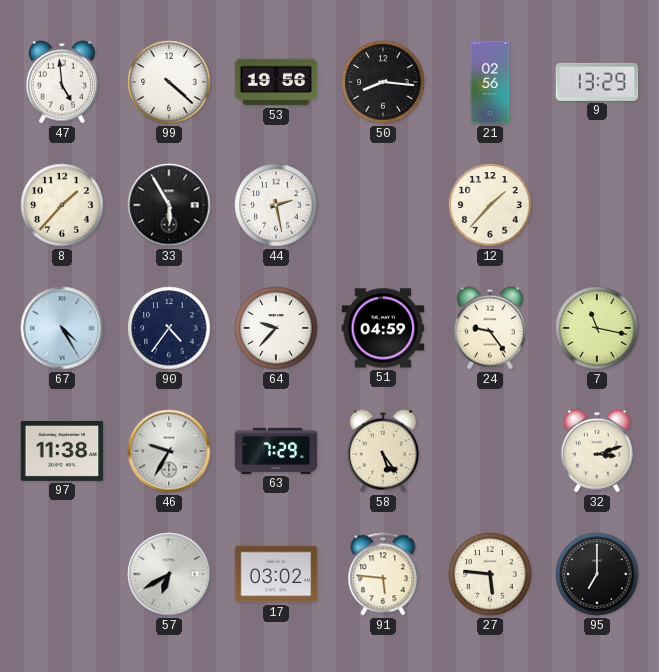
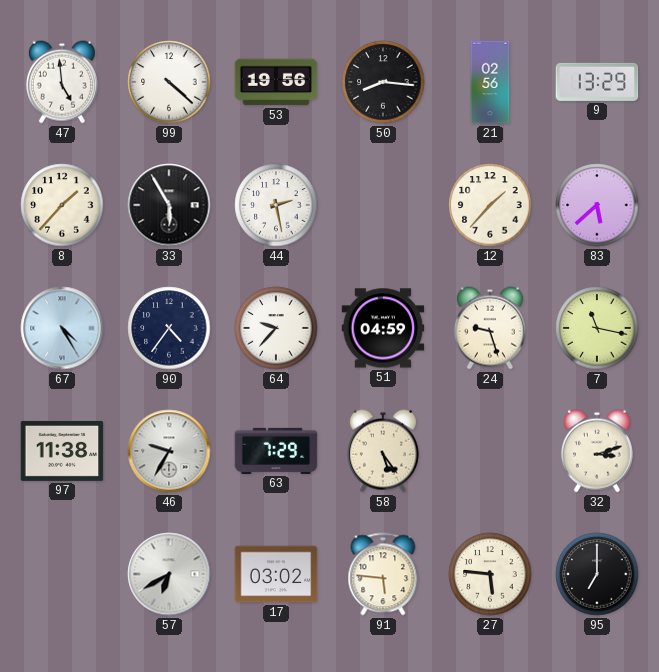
83: none -> 5:38 (597, 205)
24: 9:24 -> 9:27 (490, 328)
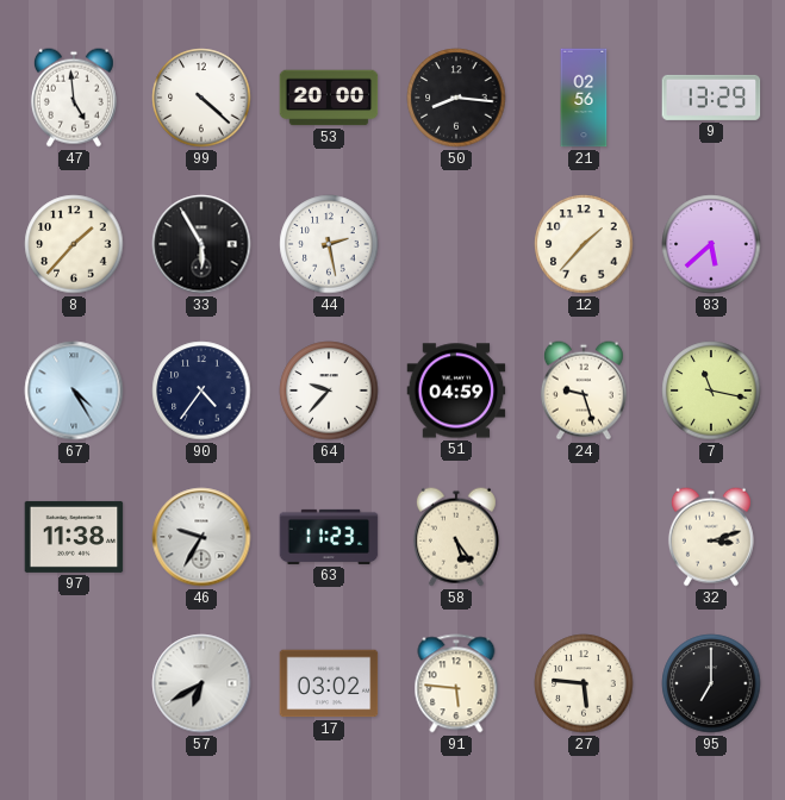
53: 19:56 -> 20:00 (329, 98)
63: 7:29 -> 11:23 (329, 537)
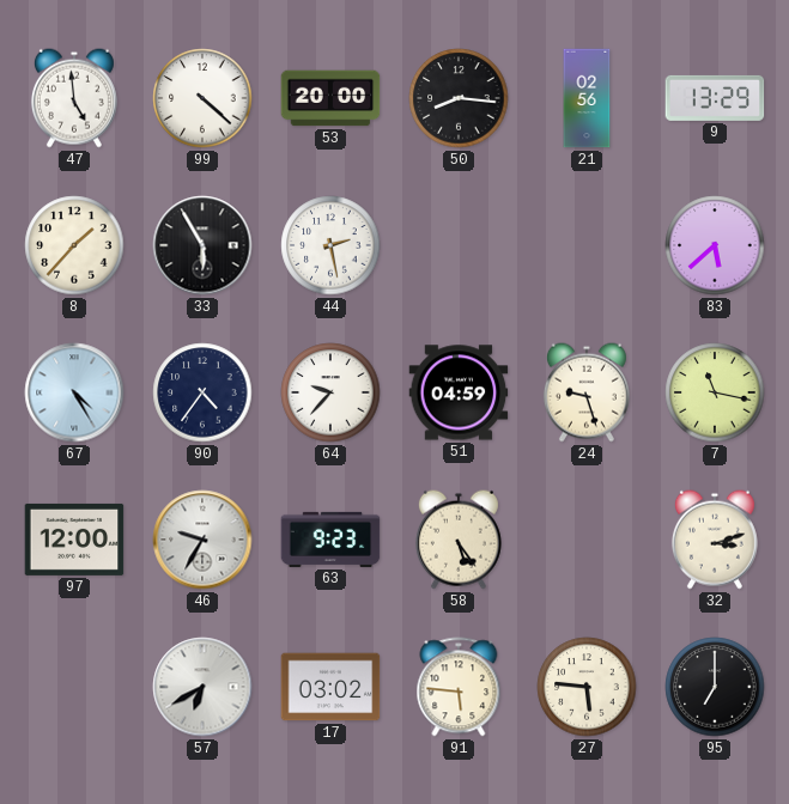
12: 1:37 -> none (584, 244)
97: 11:38 -> 12:00 (74, 540)
63: 11:23 -> 9:23 (330, 540)
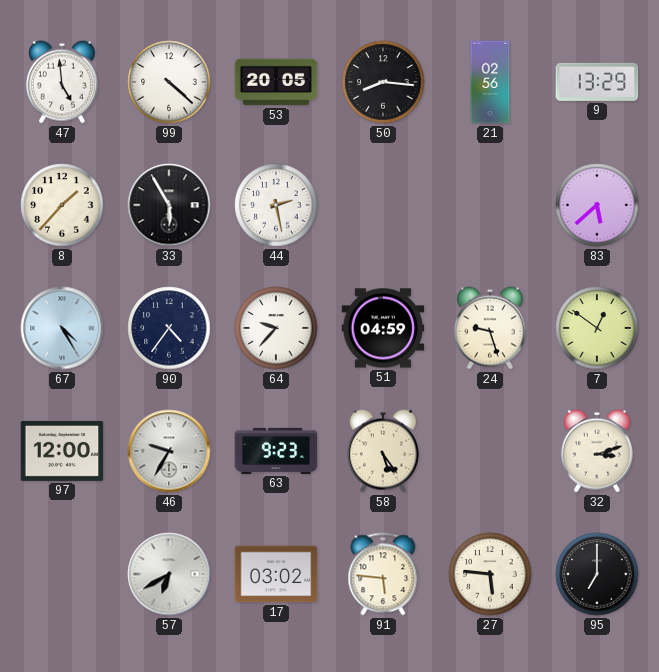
53: 20:00 -> 20:05 (276, 82)
7: 11:17 -> 12:51 (597, 328)
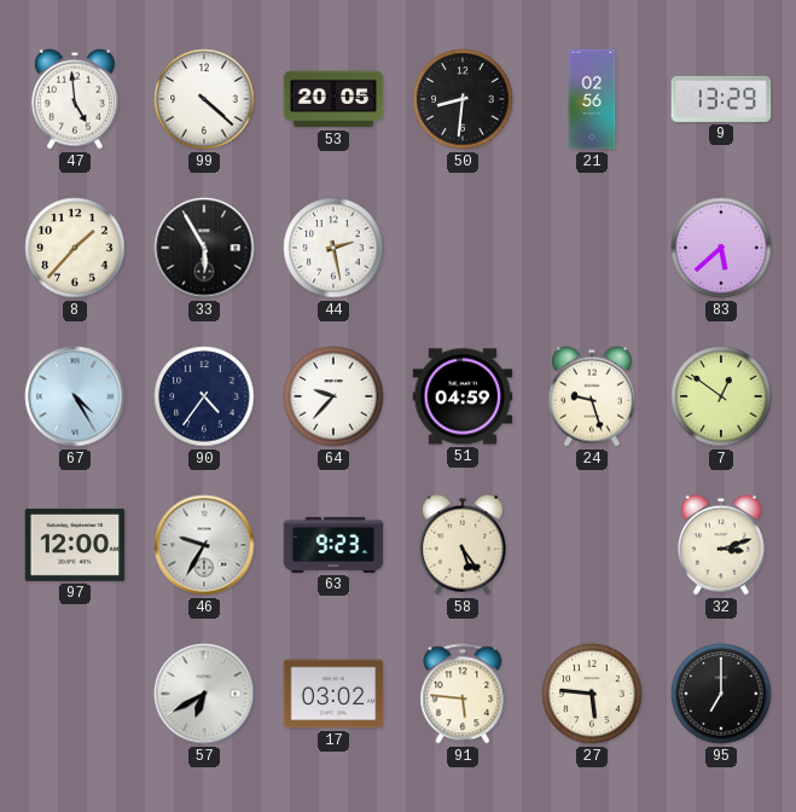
50: 8:16 -> 8:31 (463, 99)
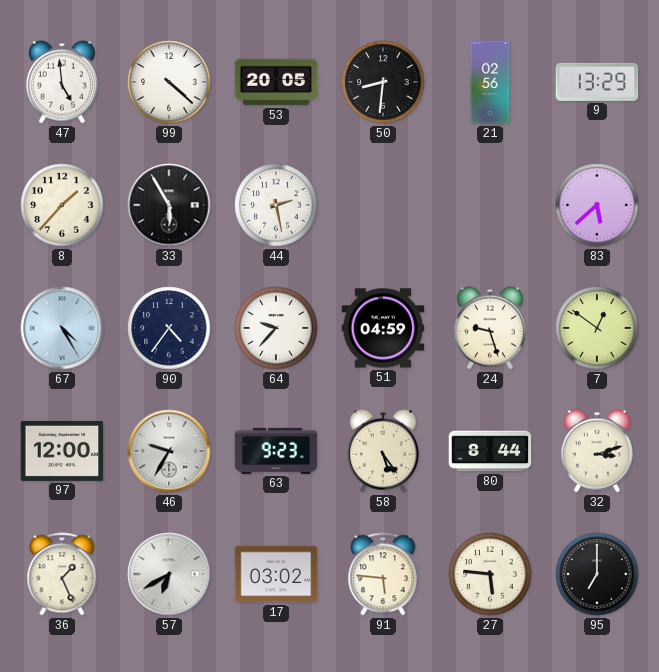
80: none -> 8:44 (490, 451)
36: none -> 1:26 (62, 574)
